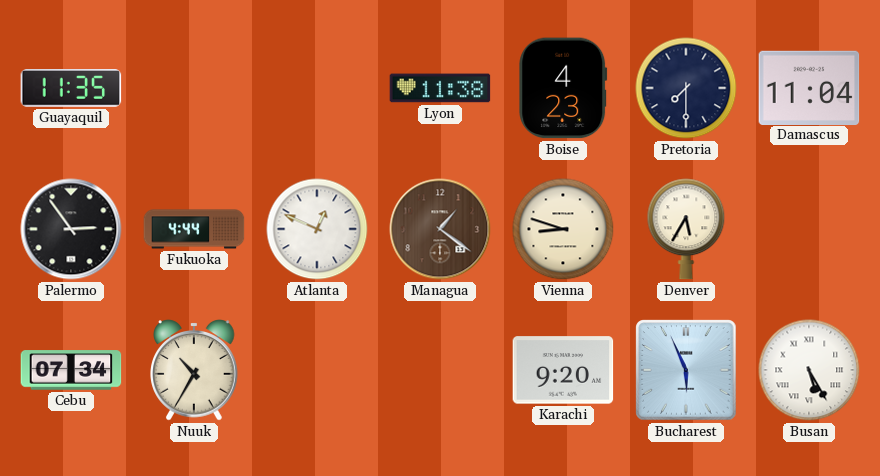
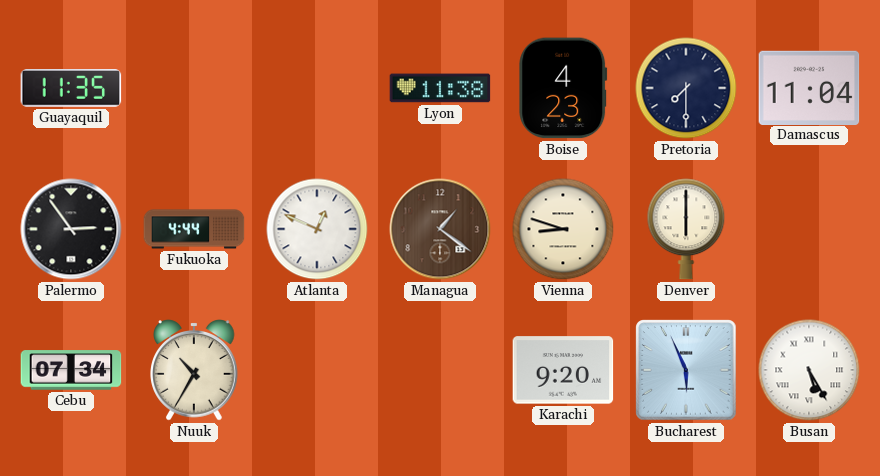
Denver: 5:35 -> 6:00 (686, 229)
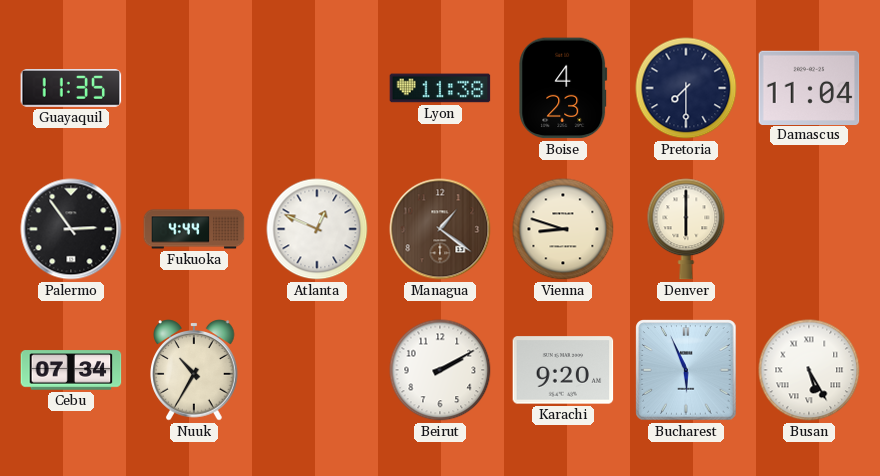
Beirut: none -> 2:10 (440, 370)
